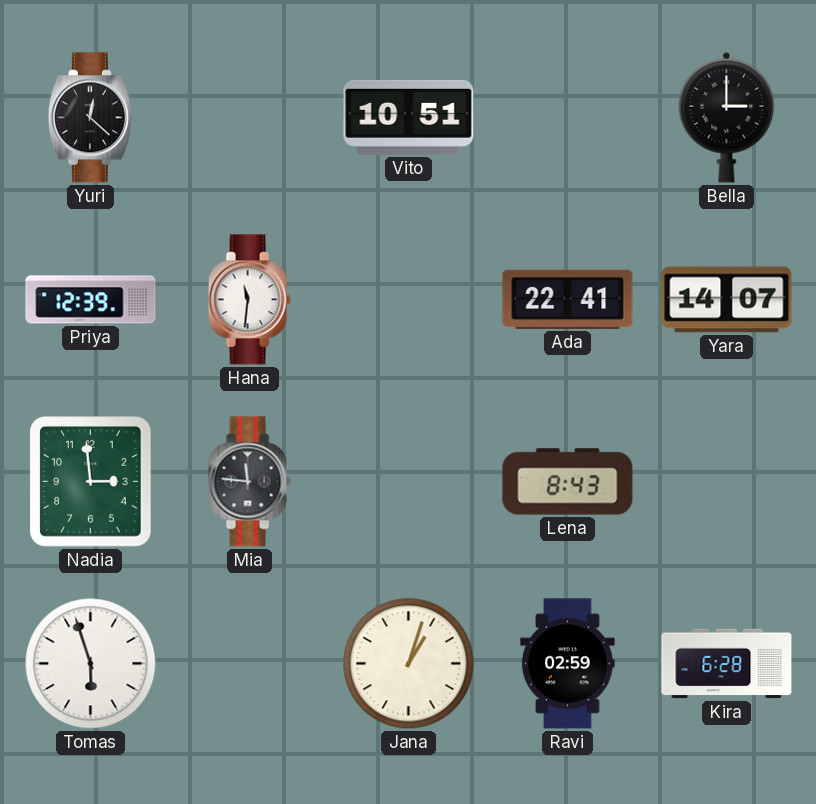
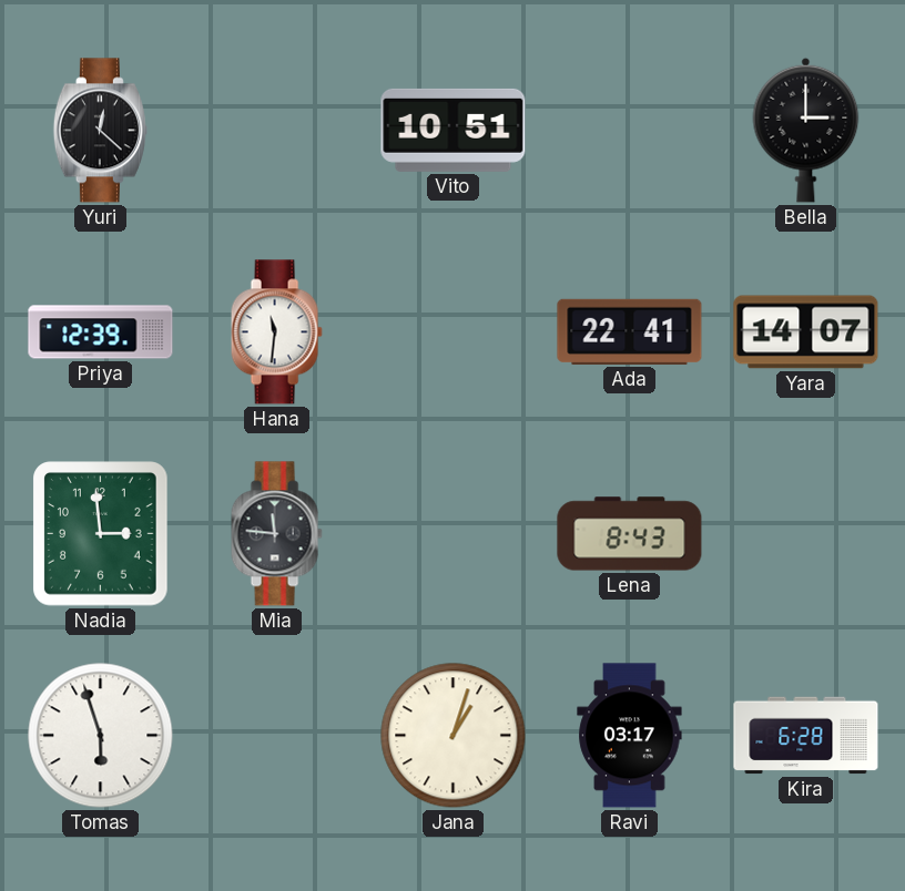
Ravi: 02:59 -> 03:17 (630, 736)
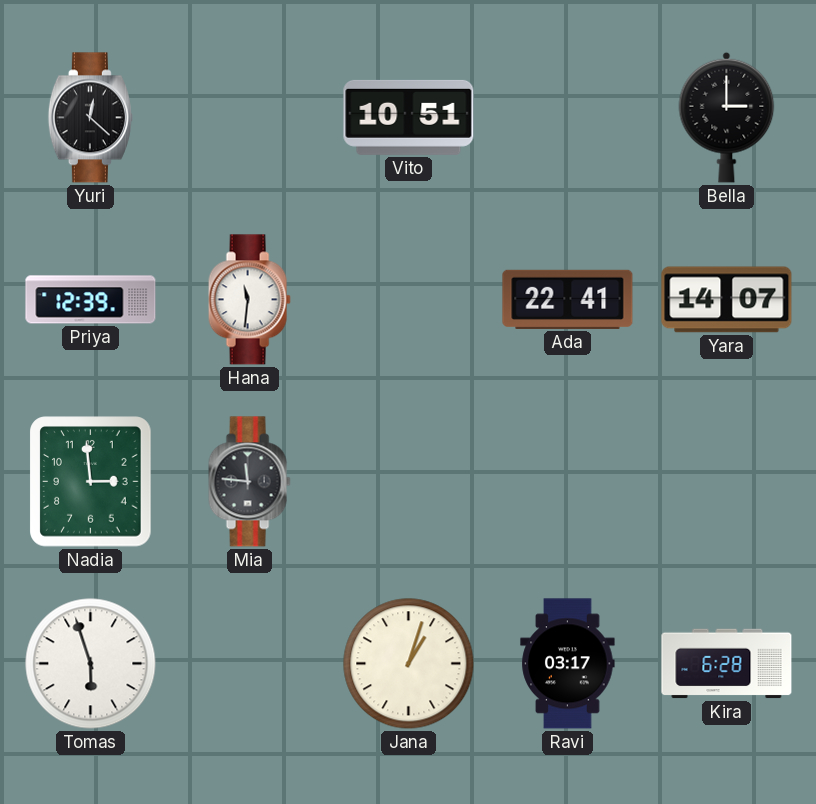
Lena: 8:43 -> none (630, 534)
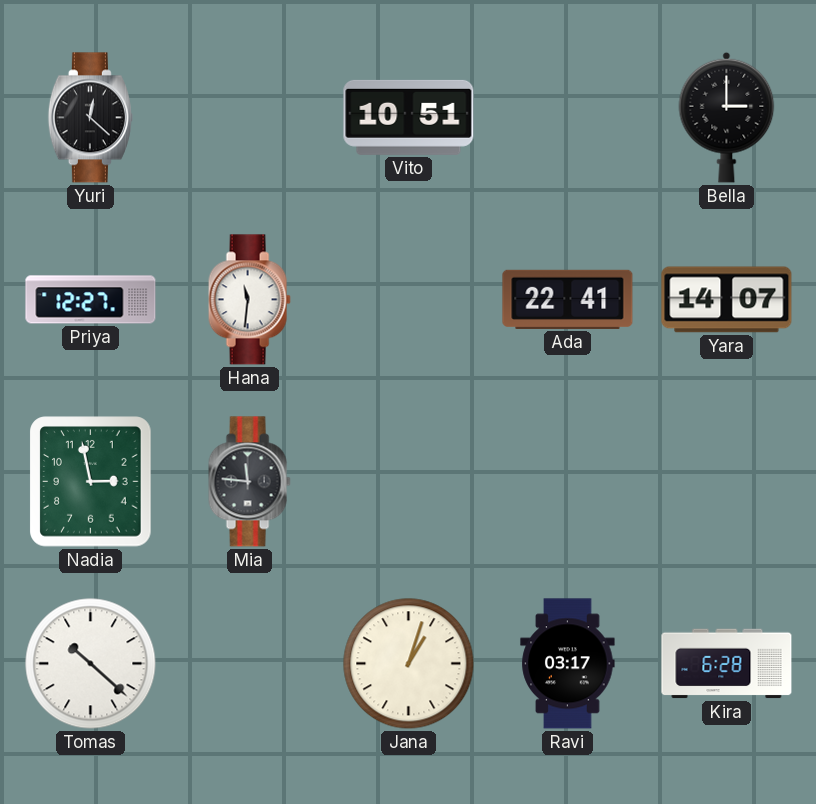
Priya: 12:39 -> 12:27 (91, 300)
Nadia: 2:59 -> 2:58 (91, 482)
Tomas: 5:57 -> 10:22 (91, 664)
